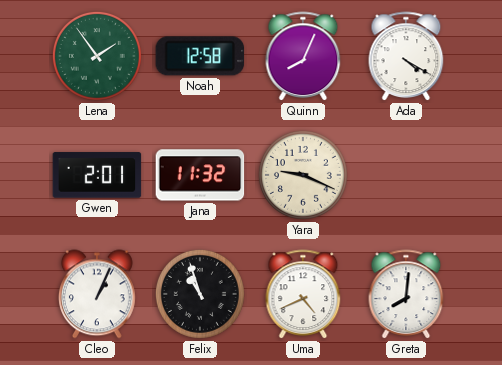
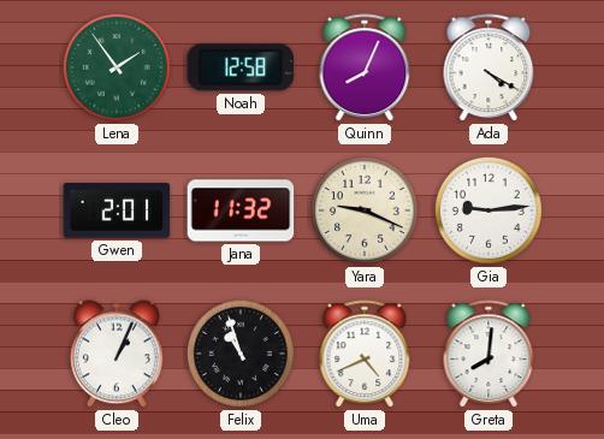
Gia: none -> 9:14 (488, 210)
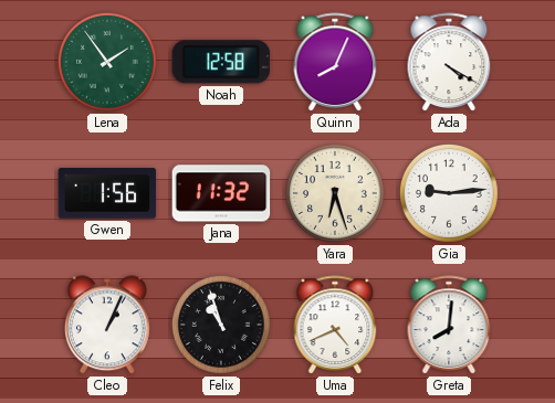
Gwen: 2:01 -> 1:56 (107, 193)
Yara: 9:19 -> 6:27 (335, 193)
